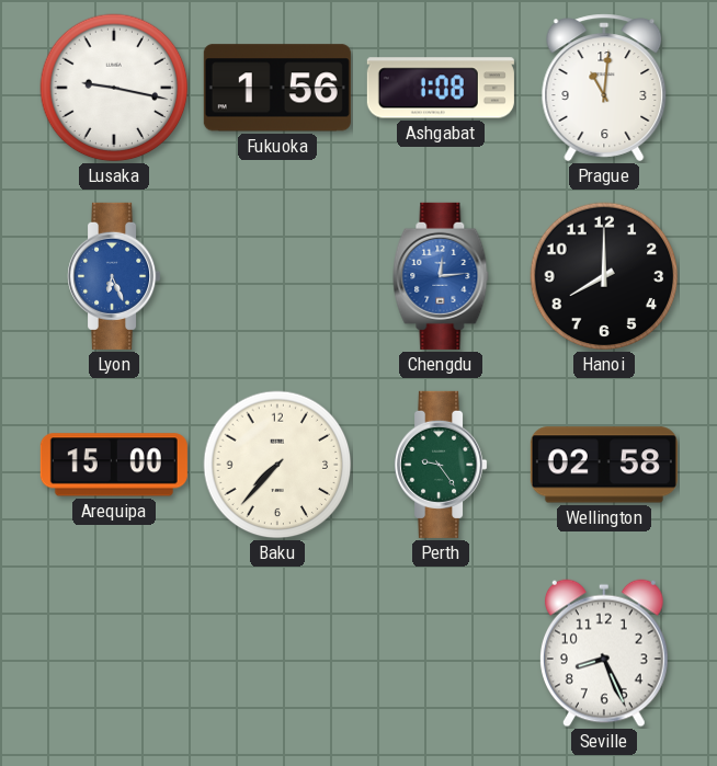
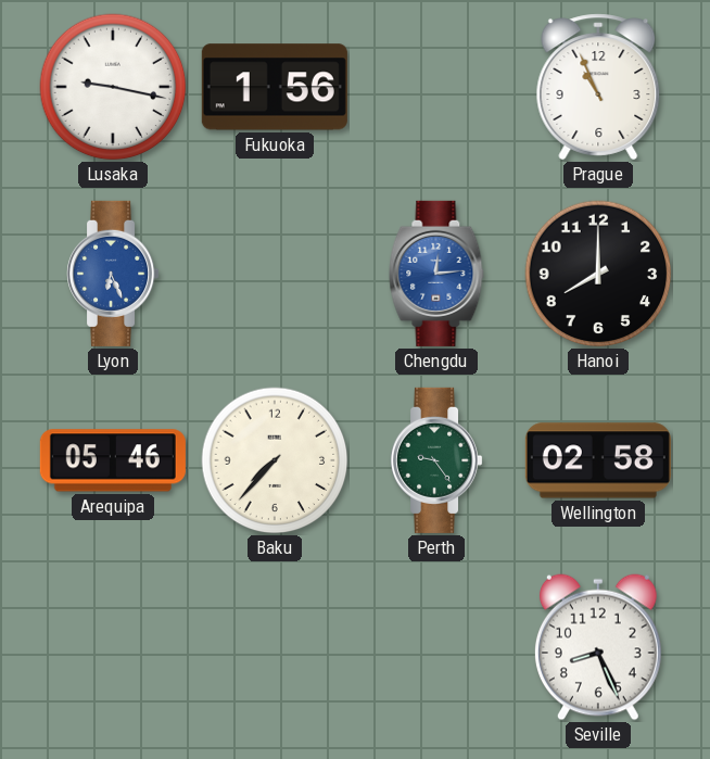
Ashgabat: 1:08 -> none (441, 88)
Prague: 11:01 -> 10:56 (598, 87)
Arequipa: 15:00 -> 05:46 (113, 460)
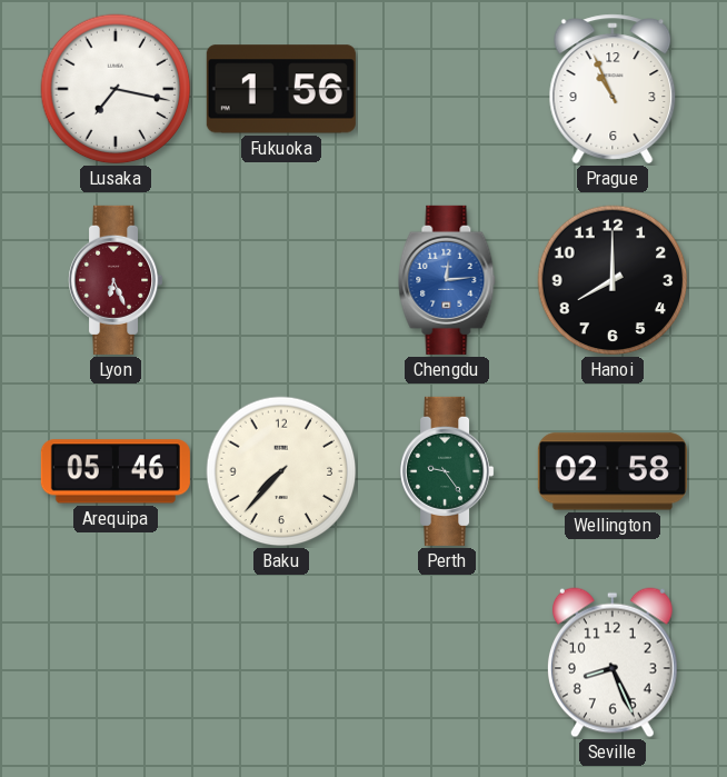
Lusaka: 9:17 -> 7:17 (116, 89)
Lyon dial: blue -> burgundy (117, 280)
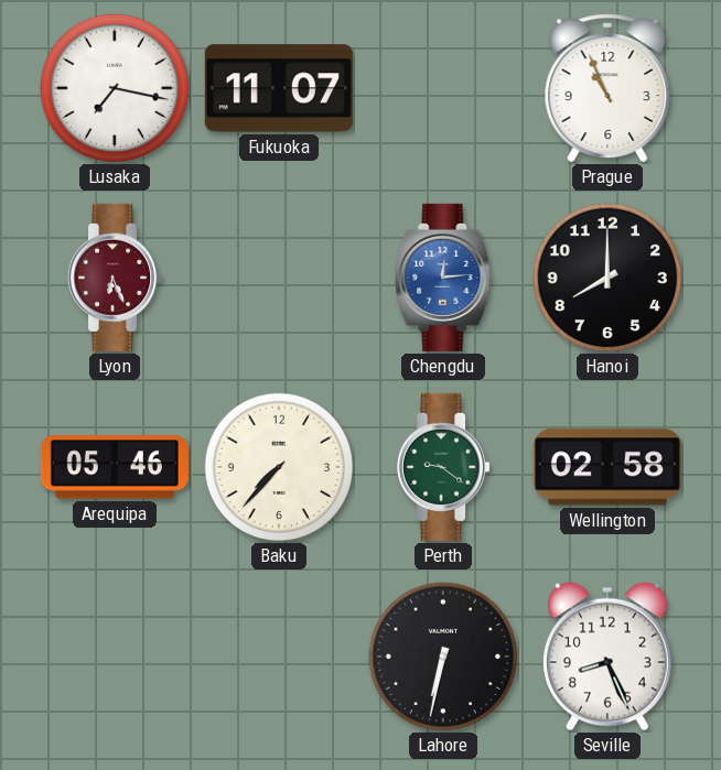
Fukuoka: 1:56 -> 11:07 (279, 88)
Perth: 9:24 -> 9:21 (444, 467)
Lahore: none -> 6:32 (443, 657)
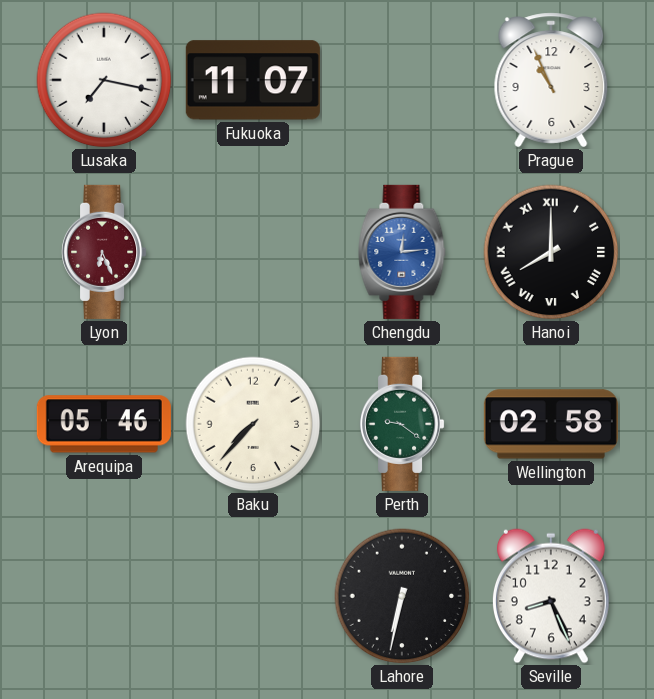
Hanoi numerals: Arabic -> Roman (551, 252)
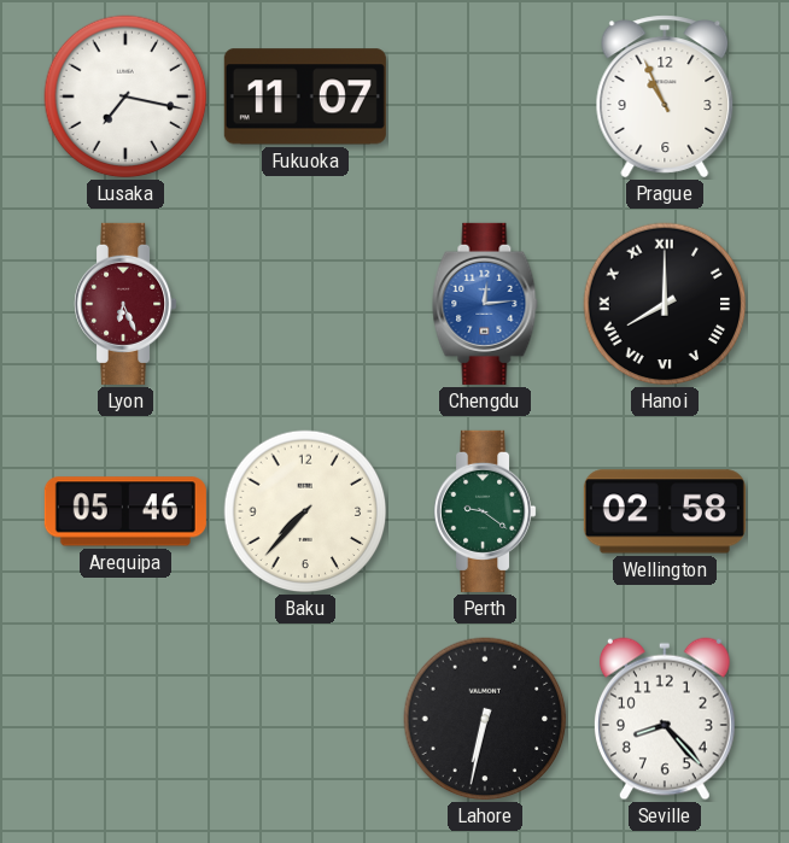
Seville: 8:26 -> 8:23 (665, 719)
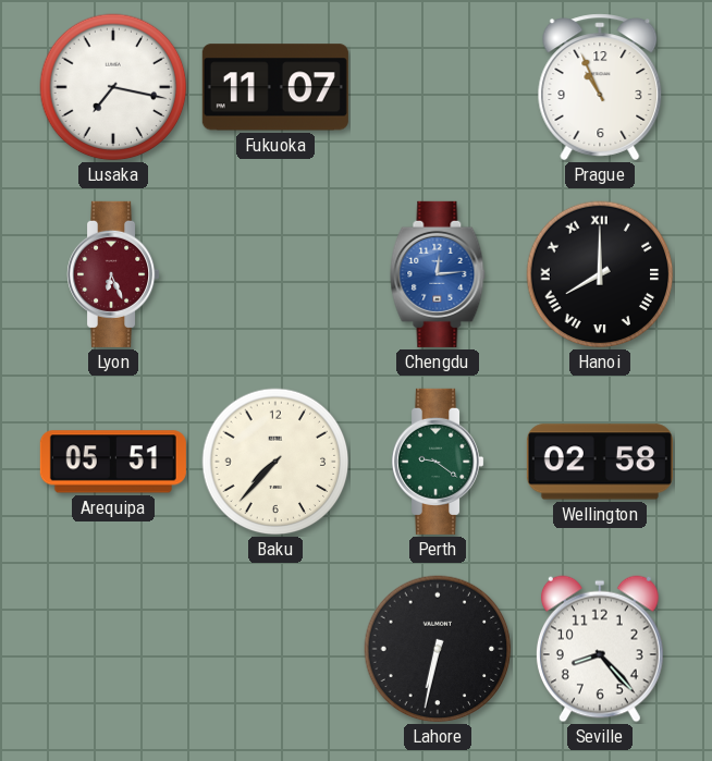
Arequipa: 05:46 -> 05:51 (113, 462)
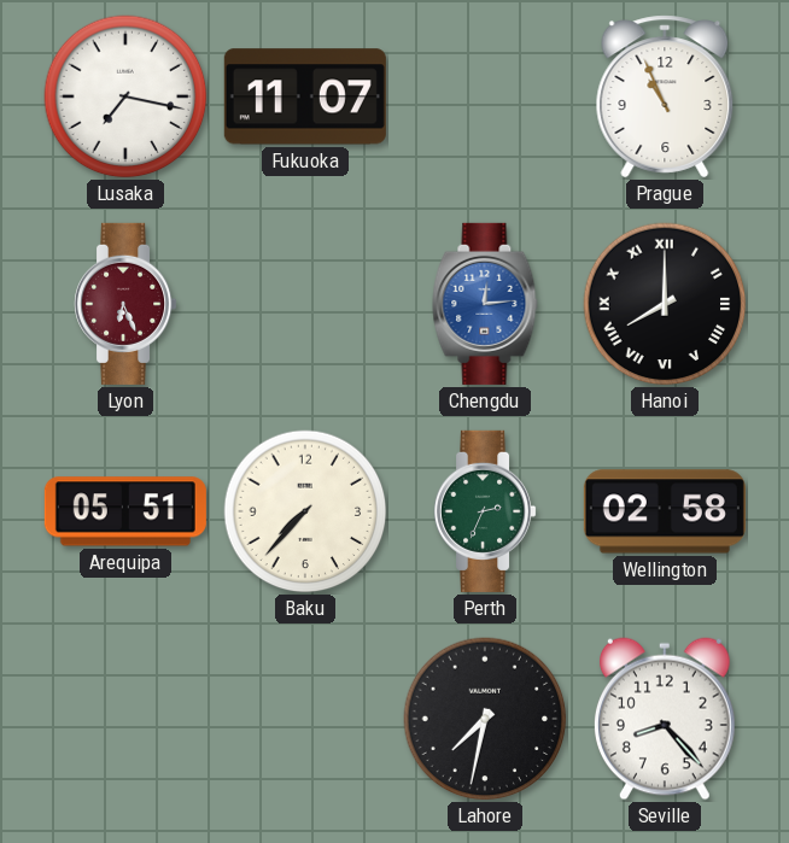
Perth: 9:21 -> 2:34 (486, 511)
Lahore: 6:32 -> 7:32 (485, 719)
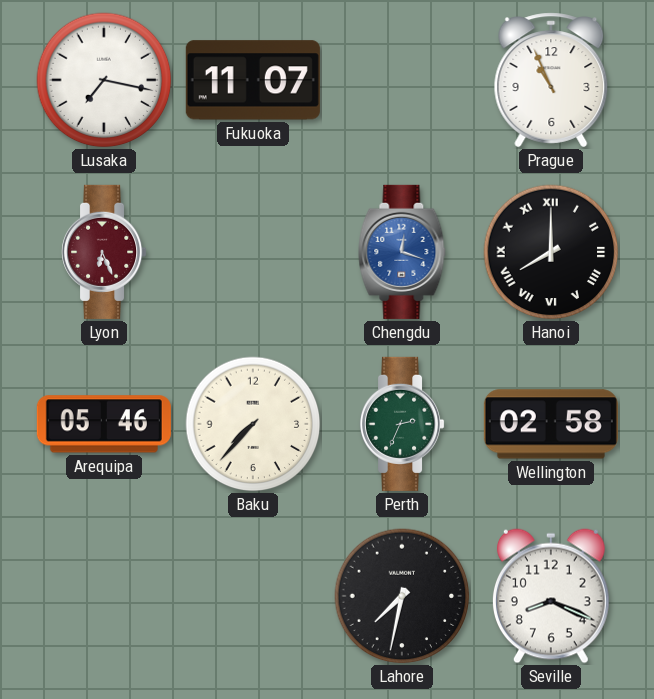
Chengdu: 12:14 -> 12:18 (402, 252)
Arequipa: 05:51 -> 05:46 (104, 424)
Seville: 8:23 -> 8:19 (551, 596)
